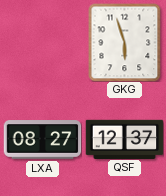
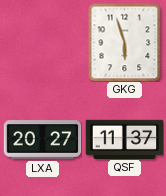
LXA: 08:27 -> 20:27 (42, 140)
QSF: 12:37 -> 11:37 (124, 139)
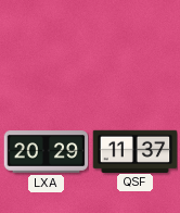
GKG: 5:57 -> none (125, 42)
LXA: 20:27 -> 20:29 (46, 152)
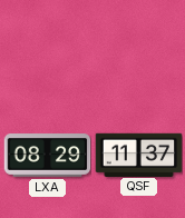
LXA: 20:29 -> 08:29 (47, 156)
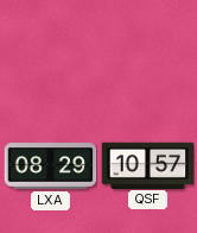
QSF: 11:37 -> 10:57 (147, 165)
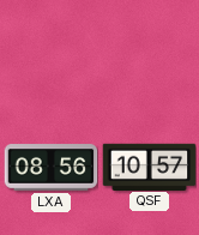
LXA: 08:29 -> 08:56 (50, 168)
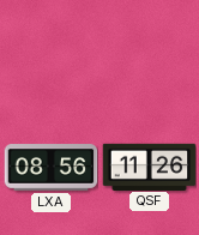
QSF: 10:57 -> 11:26 (149, 167)
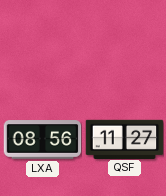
QSF: 11:26 -> 11:27 (124, 139)
